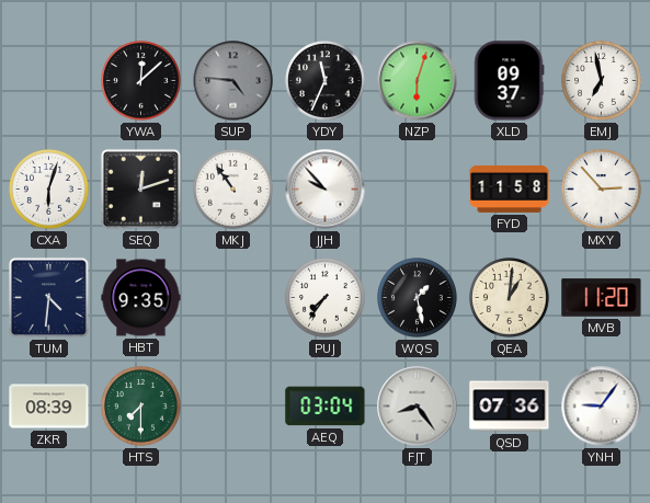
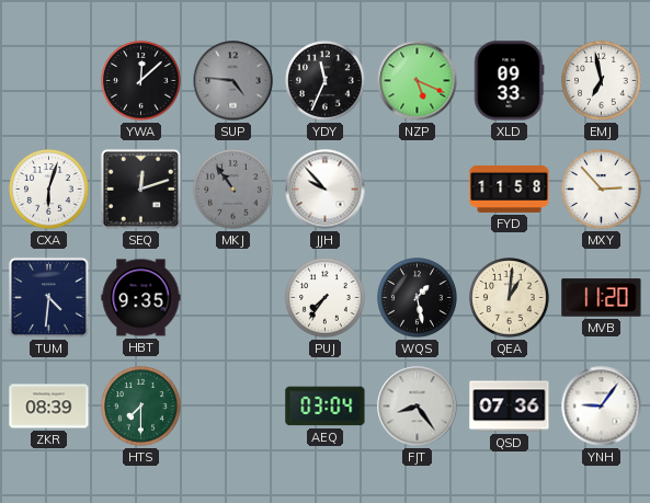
NZP: 6:03 -> 5:19 (418, 81)
XLD: 09:37 -> 09:33 (509, 81)
MKJ dial: white -> grey (233, 190)
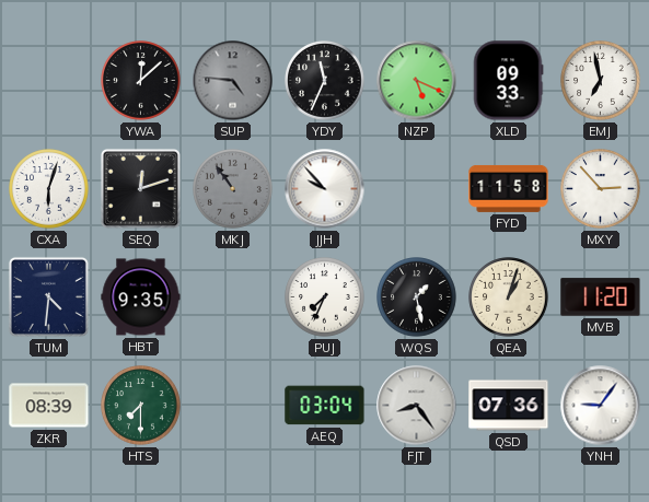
PUJ: 7:36 -> 7:34 (325, 297)
QEA: 1:01 -> 1:03 (509, 297)
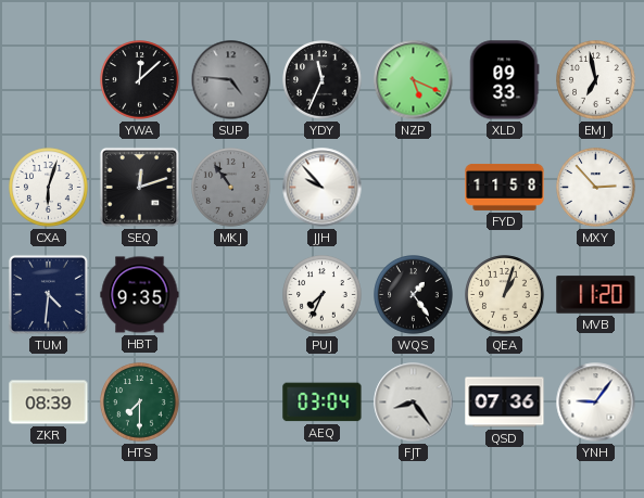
WQS: 1:28 -> 1:24 (414, 295)
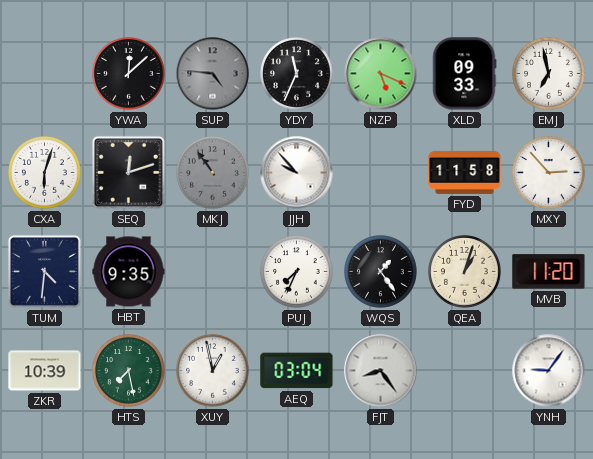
ZKR: 08:39 -> 10:39 (45, 371)
HTS: 7:30 -> 7:28 (129, 371)
XUY: none -> 12:58 (213, 371)
QSD: 07:36 -> none (505, 403)
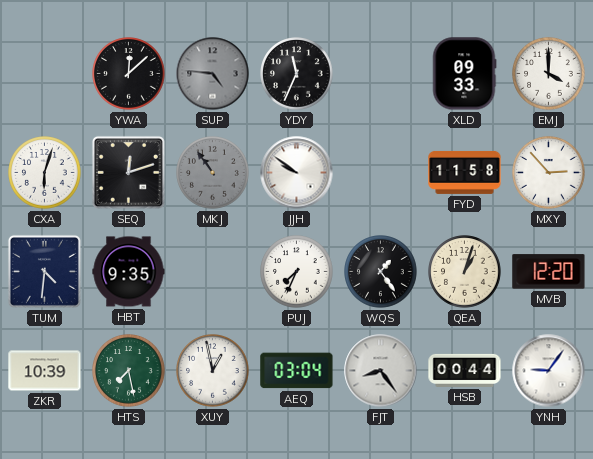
NZP: 5:19 -> none (381, 74)
EMJ: 6:58 -> 4:00 (549, 74)
JJH: 9:53 -> 9:51 (297, 173)
MVB: 11:20 -> 12:20 (549, 272)
HSB: none -> 00:44 (465, 370)
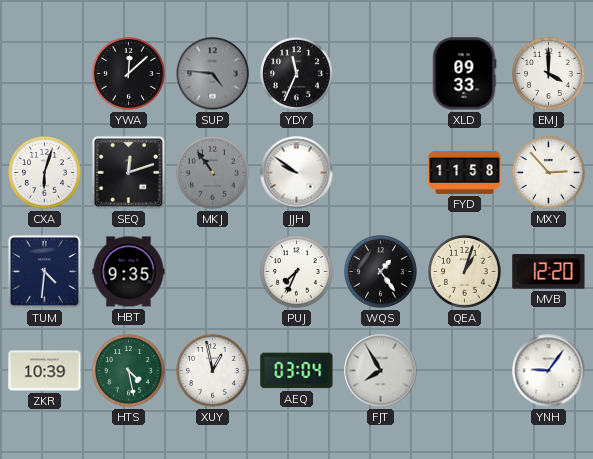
HTS: 7:28 -> 4:28 (129, 371)
FJT: 8:24 -> 7:55 (381, 371)
HSB: 00:44 -> none (465, 370)
